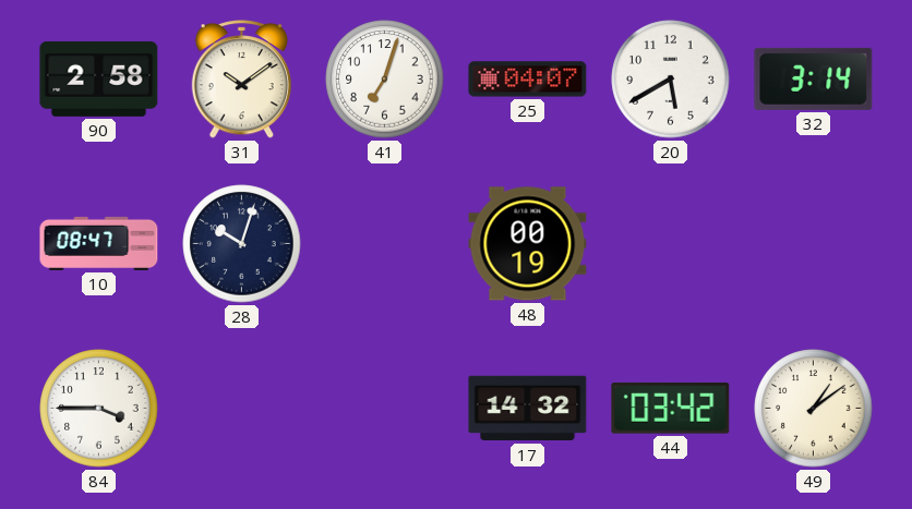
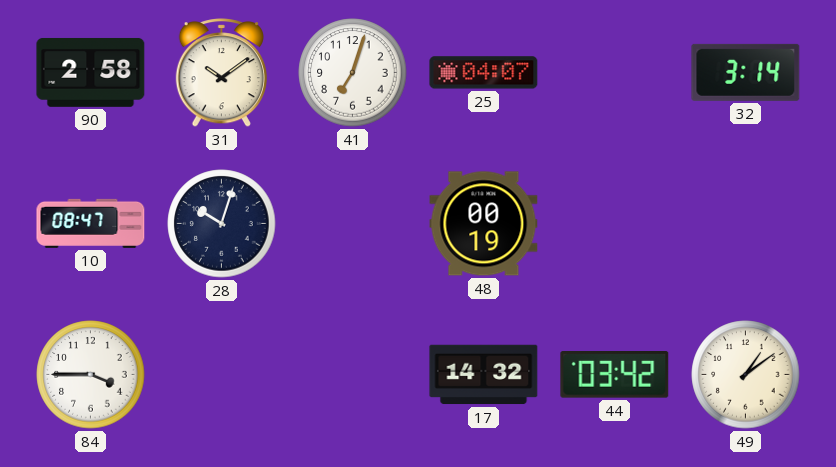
20: 5:40 -> none (671, 80)
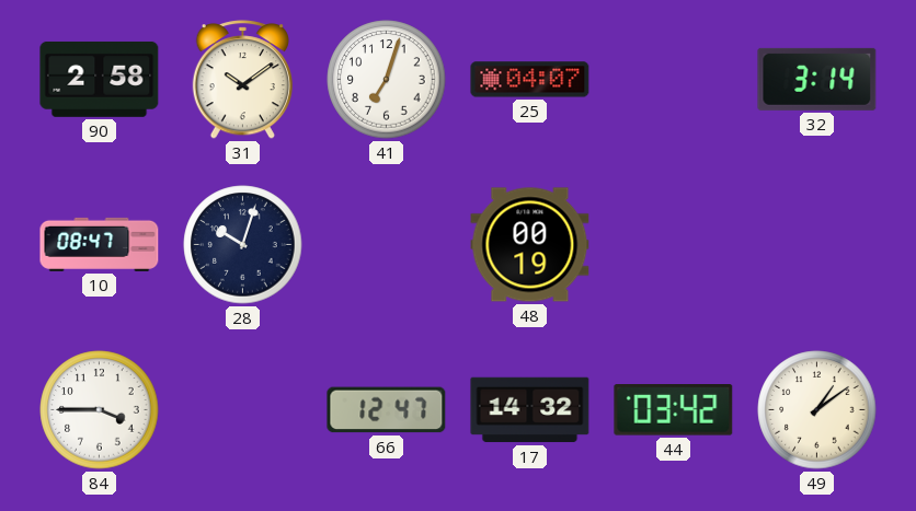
66: none -> 12:47 (387, 410)
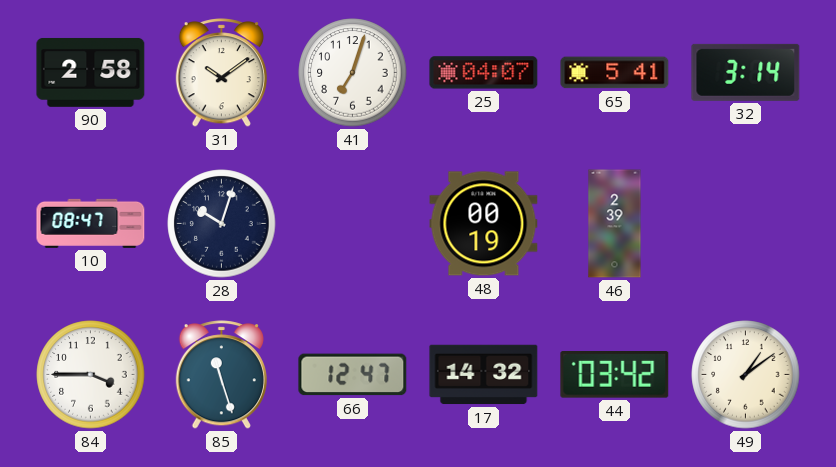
65: none -> 5:41 (615, 73)
46: none -> 2:39 (615, 224)
85: none -> 11:27 (221, 375)
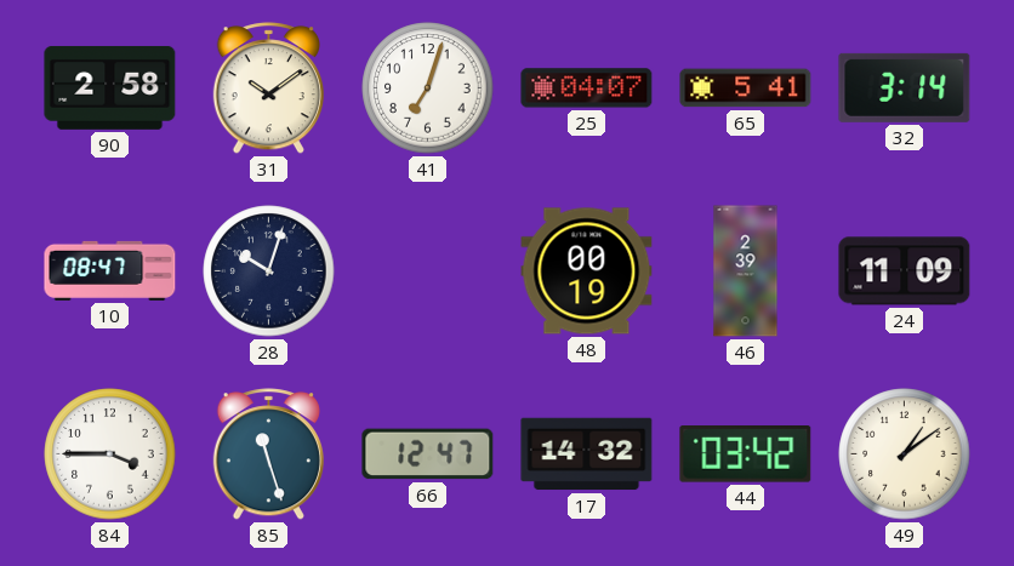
24: none -> 11:09 (905, 271)
